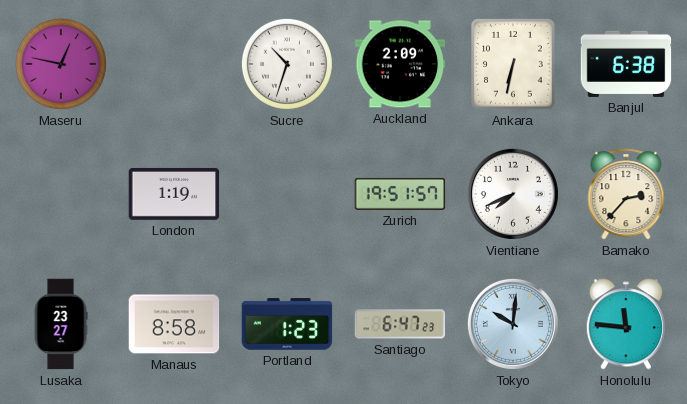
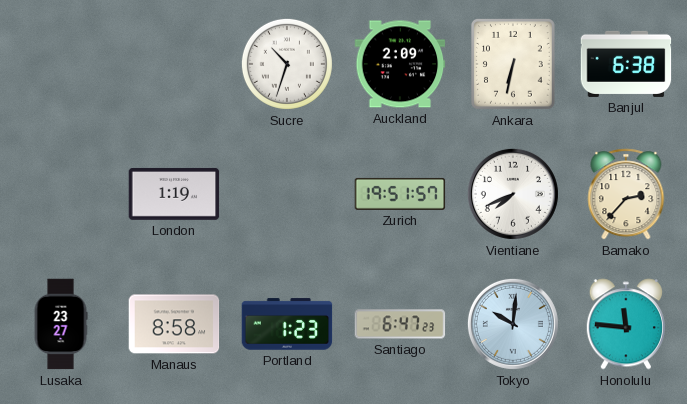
Maseru: 12:47 -> none (61, 64)
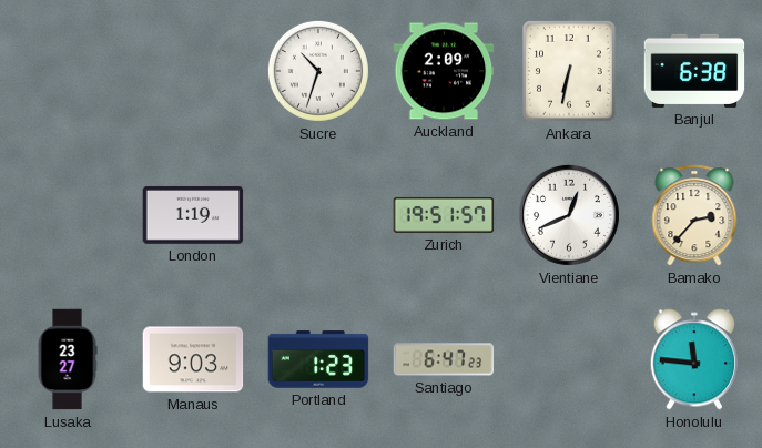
Vientiane: 7:41 -> 12:41 (569, 215)
Manaus: 8:58 -> 9:03 (193, 359)
Tokyo: 10:01 -> none (513, 324)
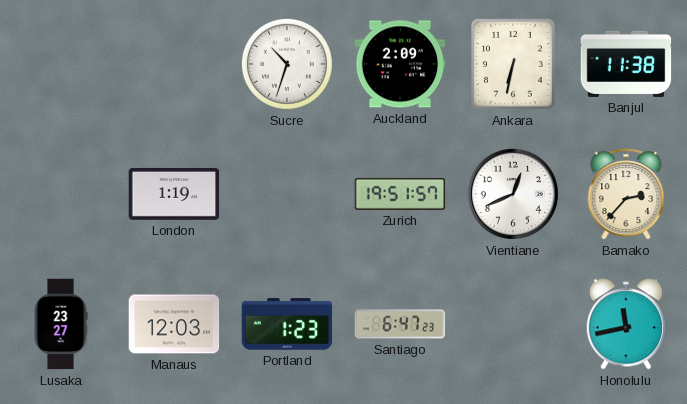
Banjul: 6:38 -> 11:38 (626, 64)
Manaus: 9:03 -> 12:03 (174, 324)
Honolulu: 11:46 -> 11:43 (625, 324)
